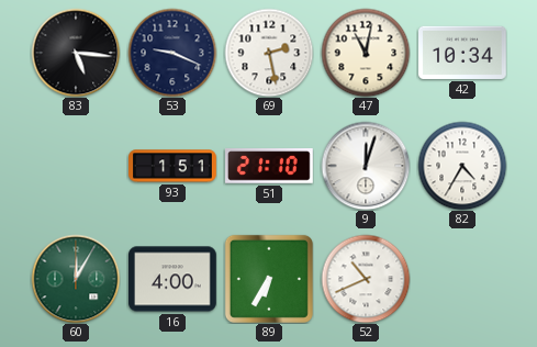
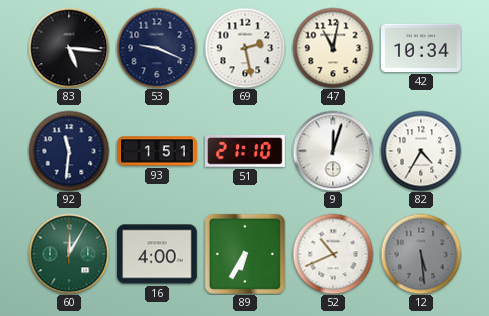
92: none -> 11:31 (69, 151)
12: none -> 5:29 (421, 254)
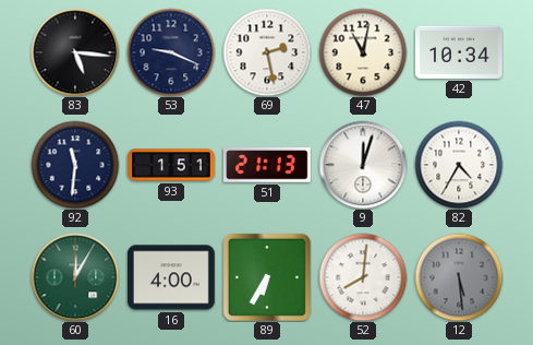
51: 21:10 -> 21:13 (268, 165)
52: 10:41 -> 8:01 (363, 277)
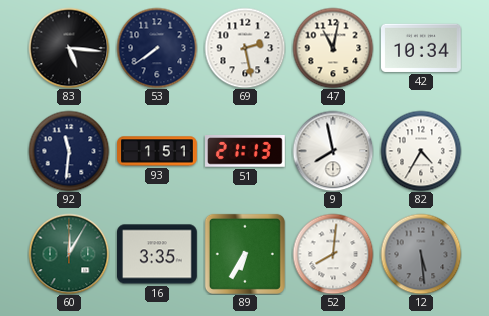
53: 9:19 -> 7:39 (157, 48)
9: 12:03 -> 7:58 (333, 151)
16: 4:00 -> 3:35 (158, 254)
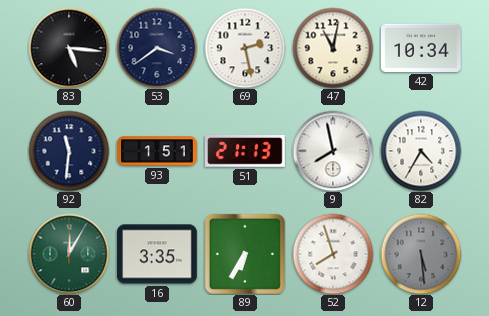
53: 7:39 -> 3:39 (157, 48)
52: 8:01 -> 7:57 (333, 254)
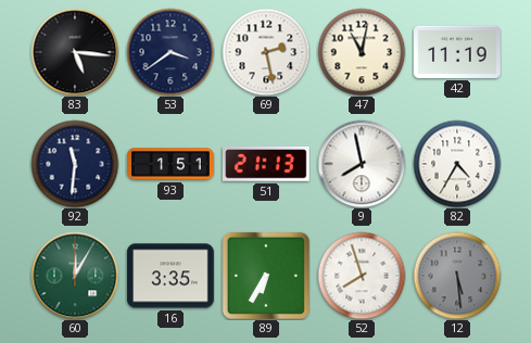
42: 10:34 -> 11:19 (458, 52)
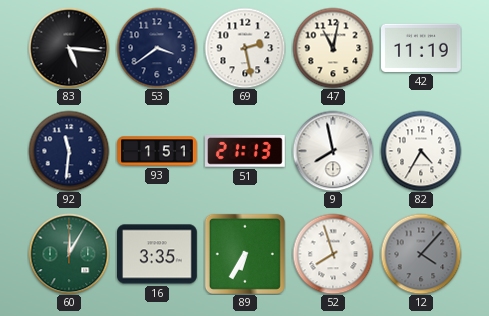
12: 5:29 -> 4:07 (421, 254)
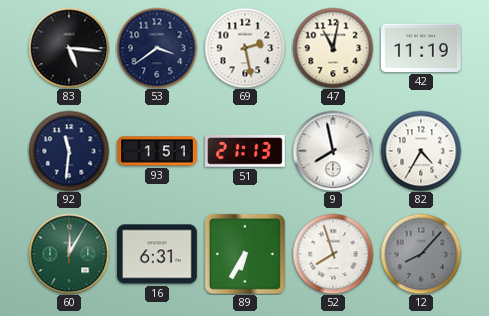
16: 3:35 -> 6:31 (158, 254)
12: 4:07 -> 8:07 (421, 254)
